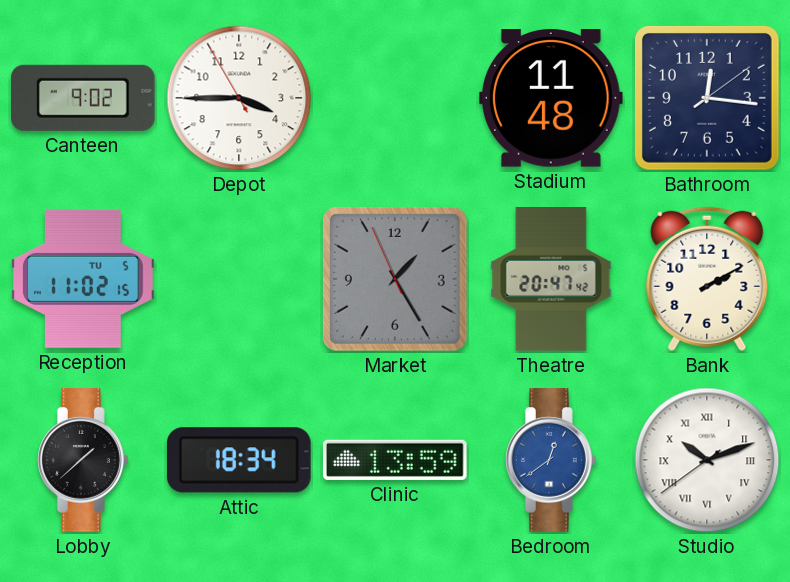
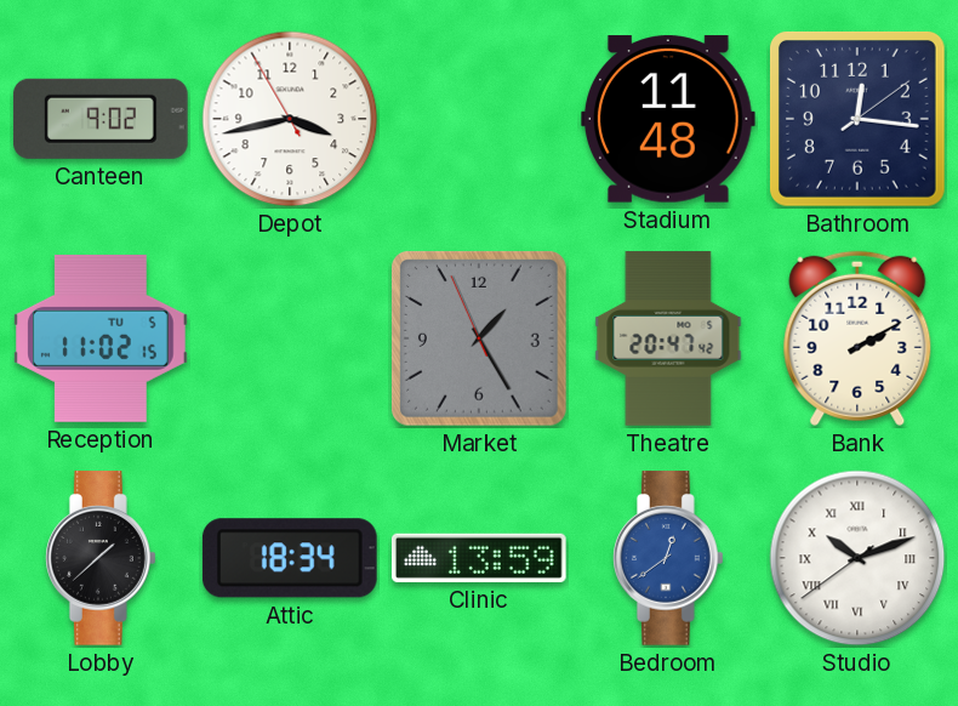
Depot: 3:44 -> 3:42 (290, 119)
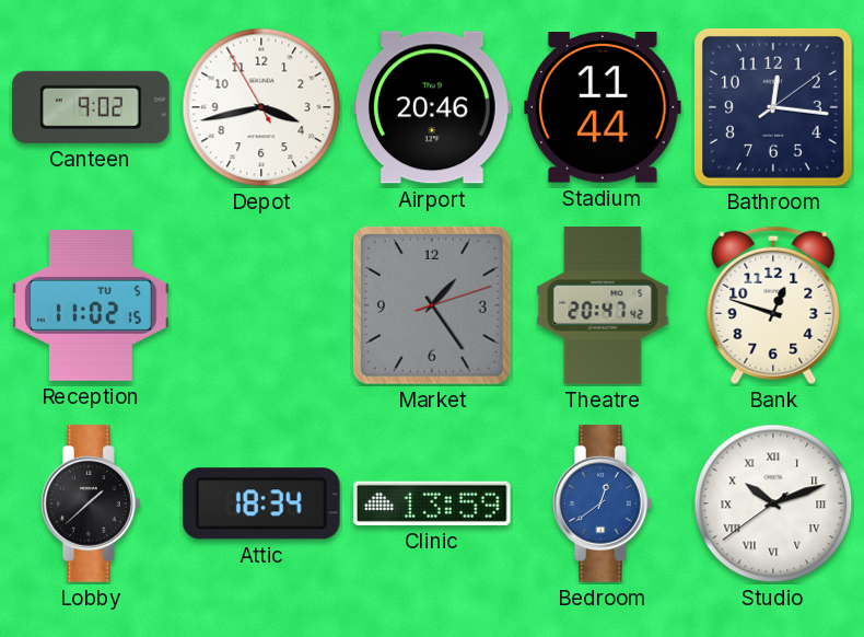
Airport: none -> 20:46 (433, 107)
Stadium: 11:48 -> 11:44 (603, 107)
Market: 1:24:56 -> 1:24:12 (432, 305)
Bank: 2:10 -> 12:48 (773, 305)
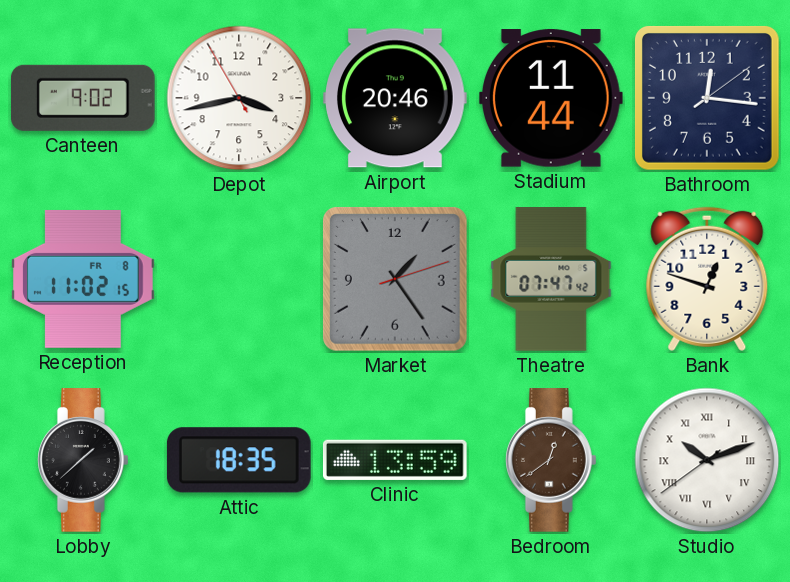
Reception date: TU 5 -> FR 8 (83, 279)
Theatre: 20:47 -> 07:47 (551, 279)
Attic: 18:34 -> 18:35 (239, 460)
Bedroom dial: blue -> brown (552, 460)
